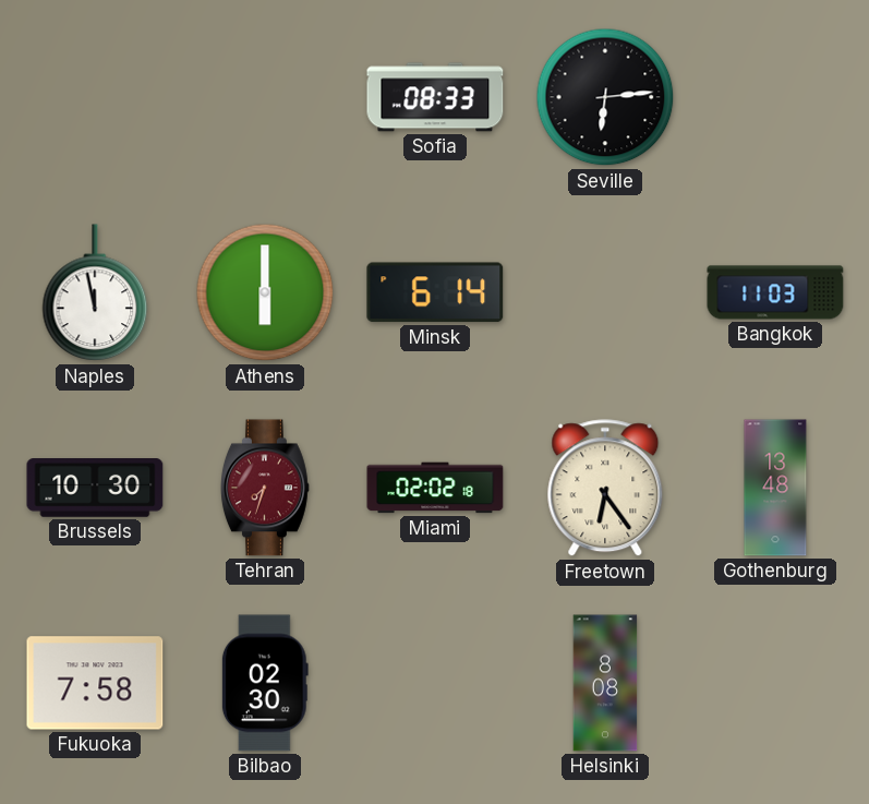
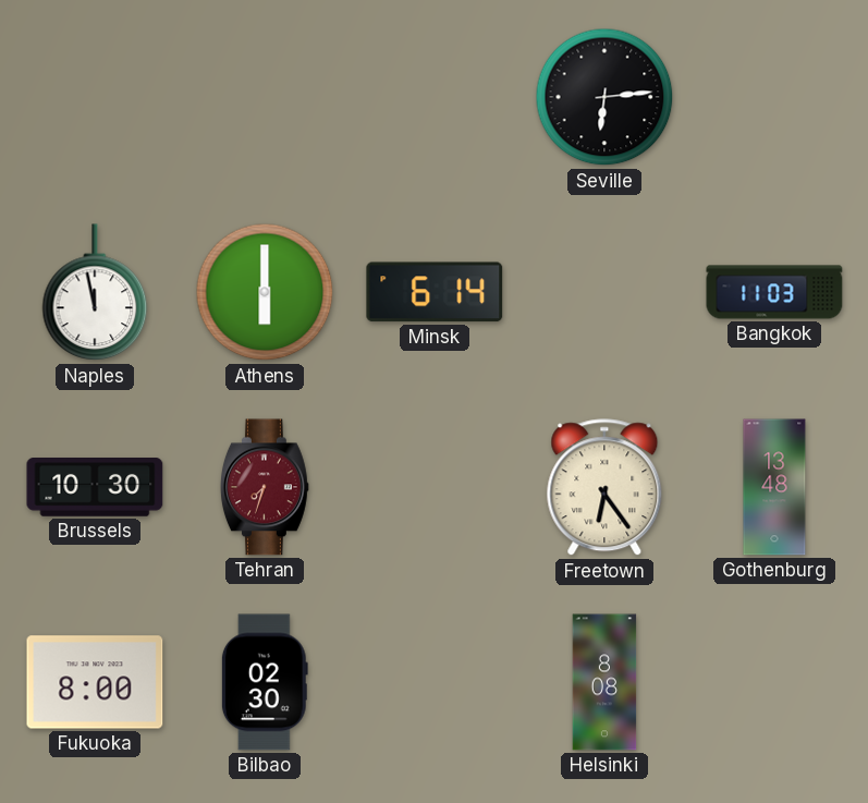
Sofia: 08:33 -> none (435, 97)
Miami: 02:02 -> none (435, 488)
Fukuoka: 7:58 -> 8:00 (95, 682)
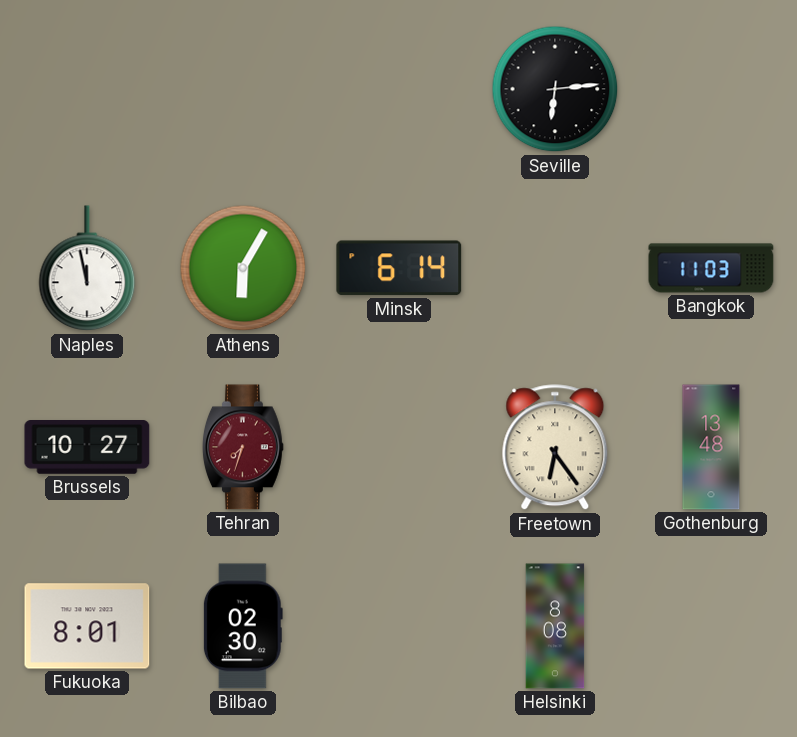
Athens: 6:00 -> 6:05 (243, 268)
Brussels: 10:30 -> 10:27 (87, 448)
Fukuoka: 8:00 -> 8:01 (87, 626)
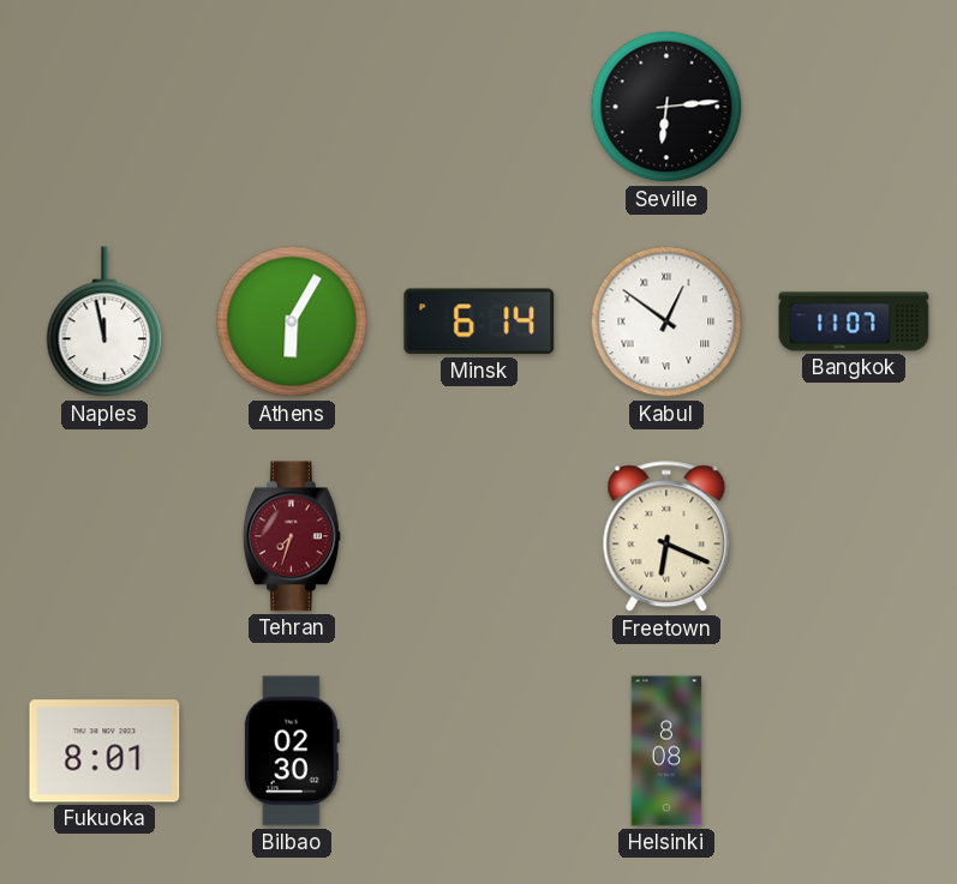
Kabul: none -> 12:51 (666, 321)
Bangkok: 11:03 -> 11:07 (854, 321)
Brussels: 10:27 -> none (87, 448)
Freetown: 6:24 -> 6:19 (666, 537)
Gothenburg: 13:48 -> none (711, 447)
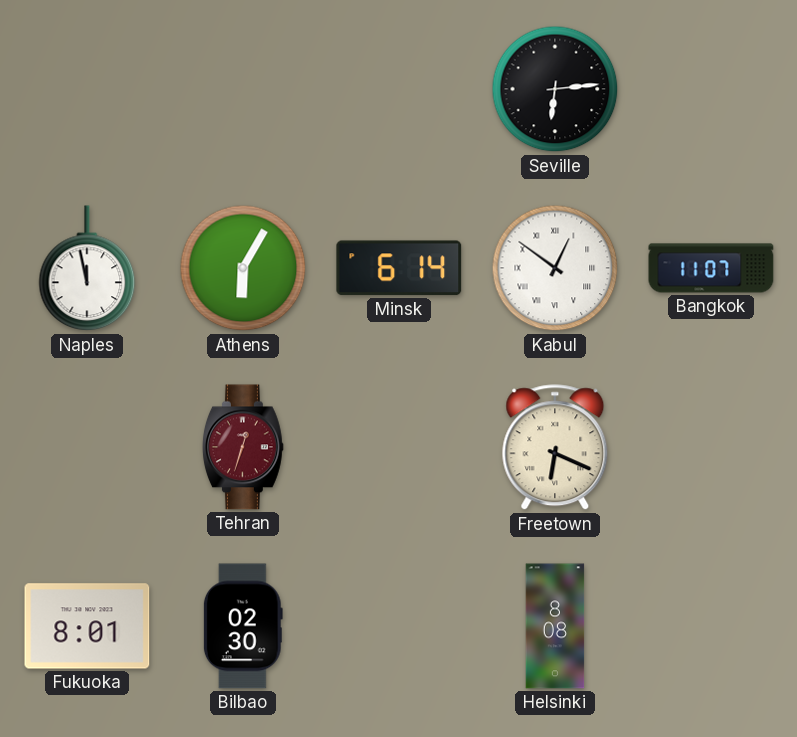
Tehran: 7:33 -> 12:33 (243, 447)
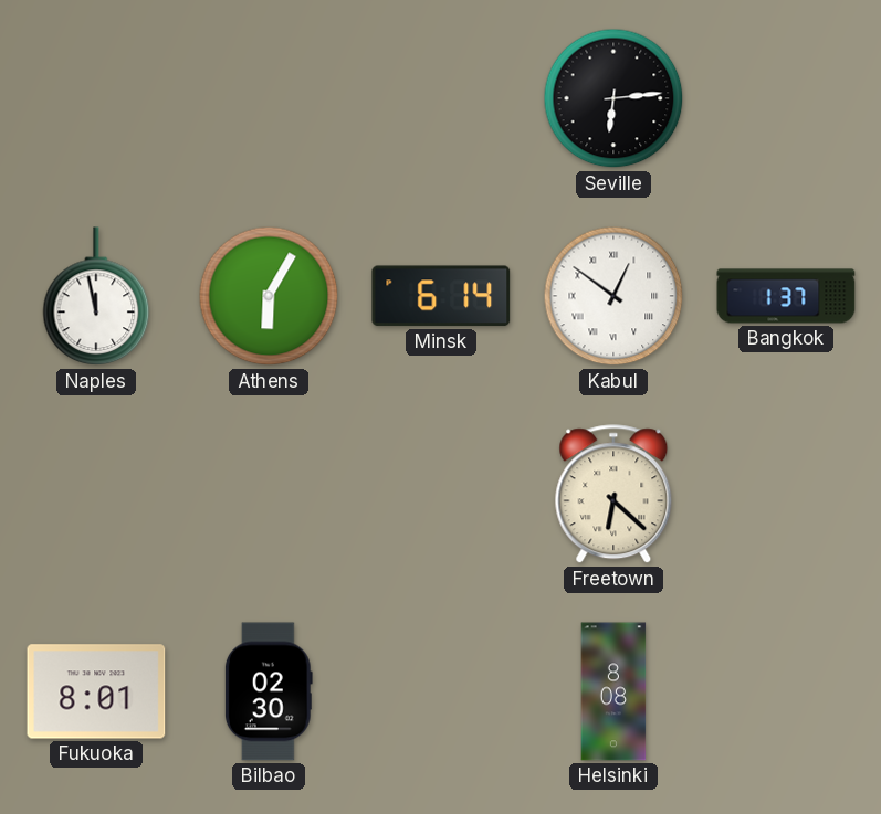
Bangkok: 11:07 -> 1:37 (786, 296)
Tehran: 12:33 -> none (243, 447)
Freetown: 6:19 -> 6:22 (613, 495)
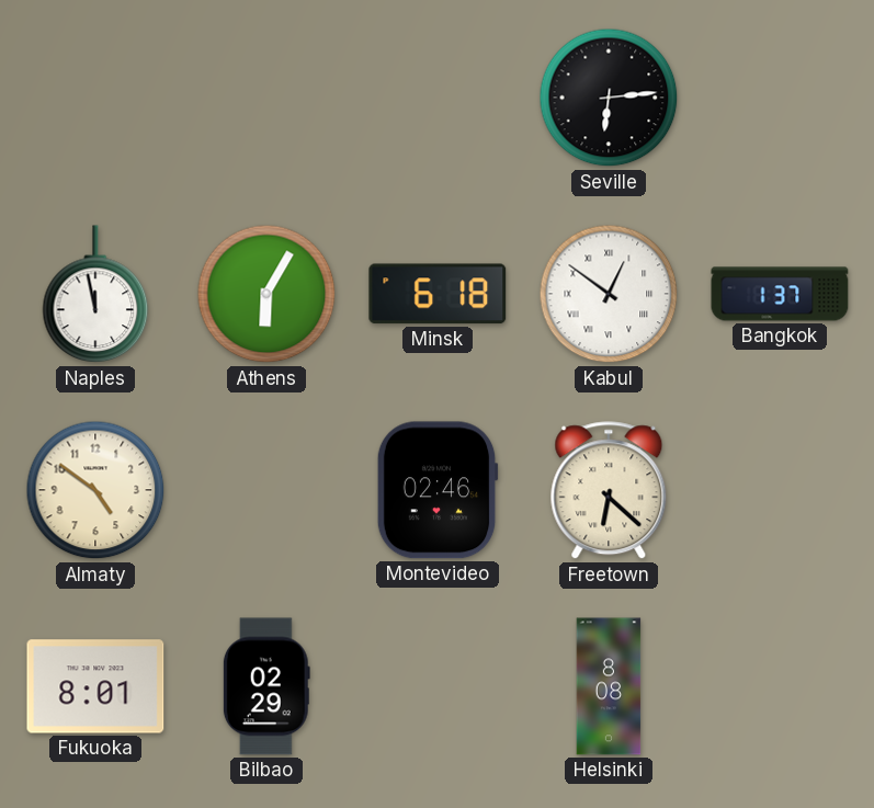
Minsk: 6:14 -> 6:18 (438, 294)
Almaty: none -> 4:51 (95, 490)
Montevideo: none -> 02:46 (438, 490)
Bilbao: 02:30 -> 02:29 (266, 686)
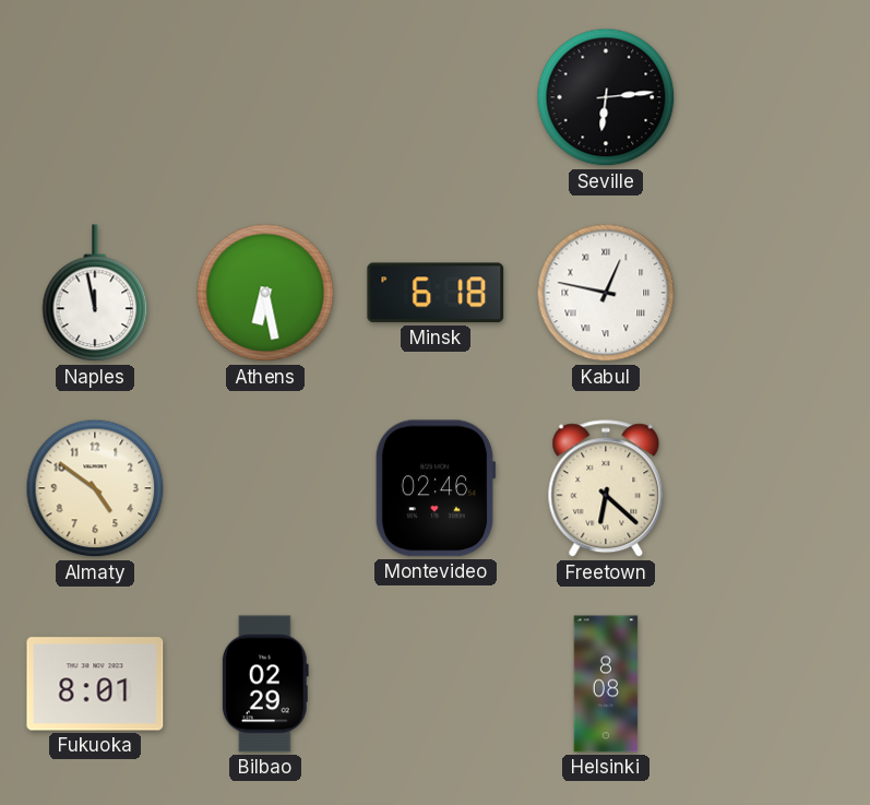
Athens: 6:05 -> 6:28 (265, 293)
Kabul: 12:51 -> 12:47 (606, 293)
Bangkok: 1:37 -> none (780, 294)
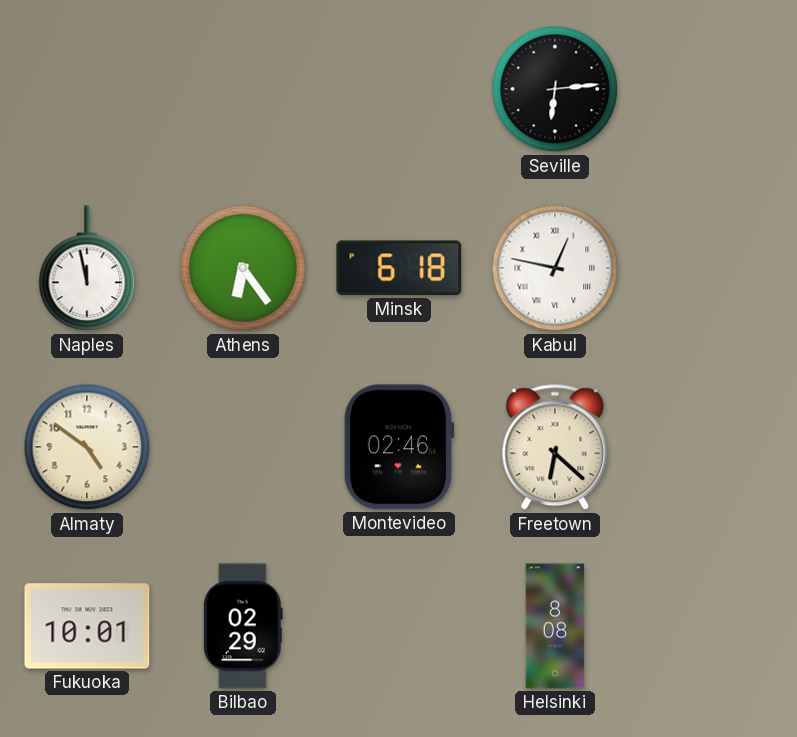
Athens: 6:28 -> 6:24 (243, 268)
Fukuoka: 8:01 -> 10:01 (87, 626)
